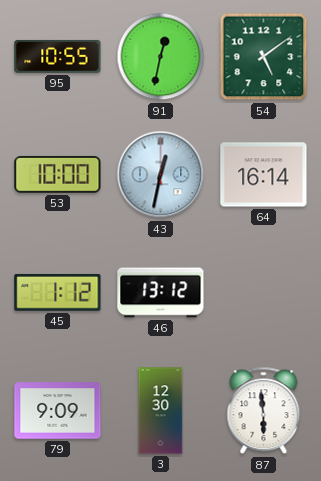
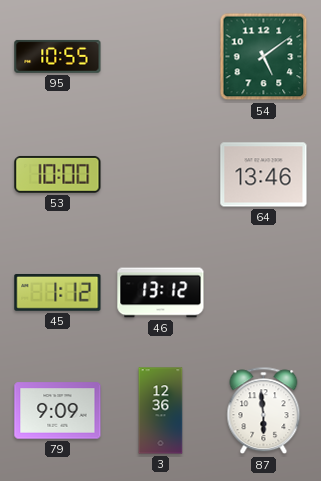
91: 12:32 -> none (161, 57)
43: 12:32 -> none (161, 175)
64: 16:14 -> 13:46 (264, 175)
3: 12:30 -> 12:36 (161, 411)
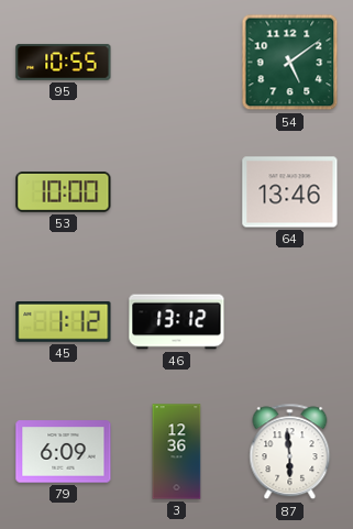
79: 9:09 -> 6:09 (64, 452)
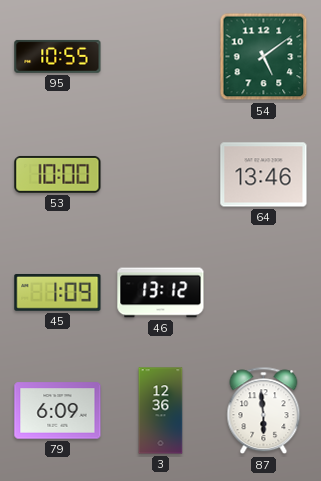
45: 1:12 -> 1:09 (58, 292)
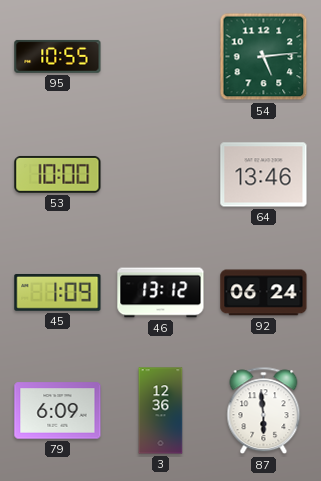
54: 5:09 -> 5:14 (264, 57)
92: none -> 06:24 (264, 293)
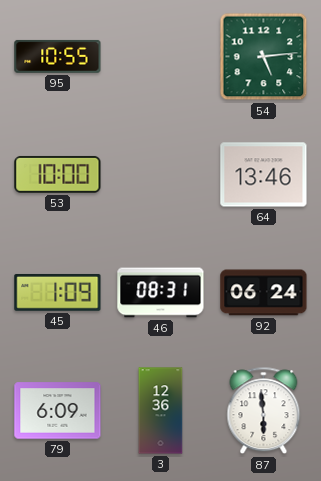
46: 13:12 -> 08:31 (161, 293)
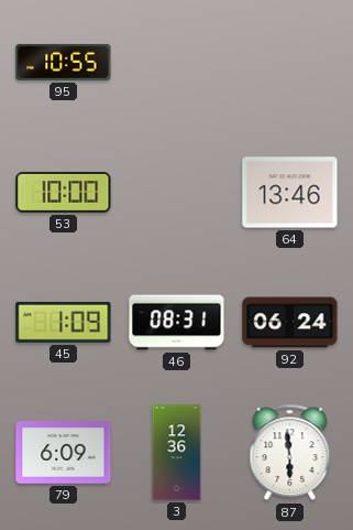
54: 5:14 -> none (264, 57)
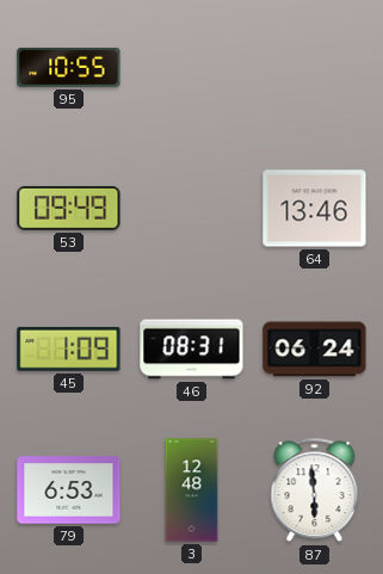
53: 10:00 -> 09:49 (69, 208)
79: 6:09 -> 6:53 (69, 490)
3: 12:36 -> 12:48 (192, 490)
